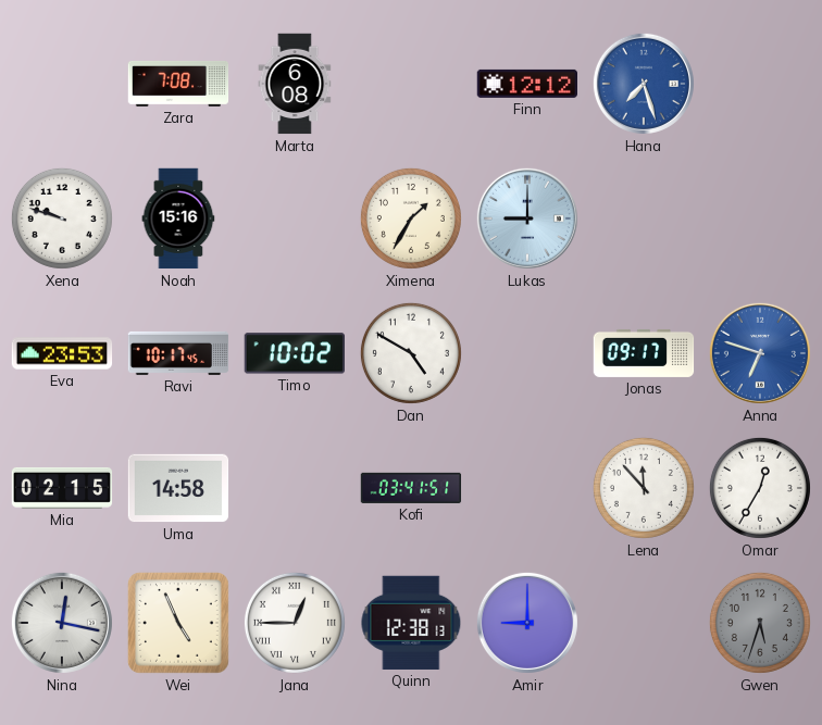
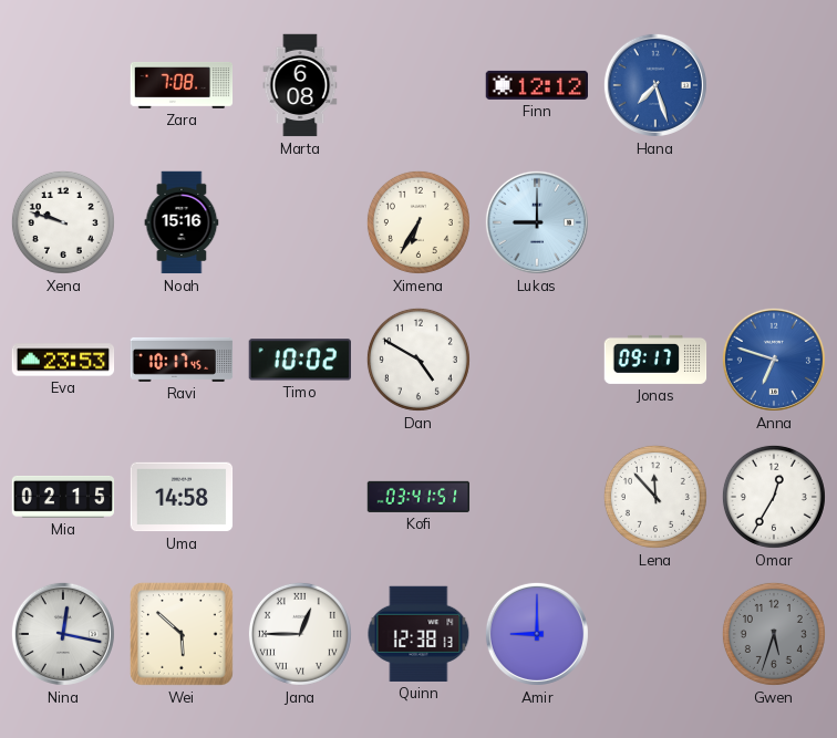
Ximena: 1:35 -> 6:35 (418, 222)
Wei: 4:56 -> 5:52 (182, 634)
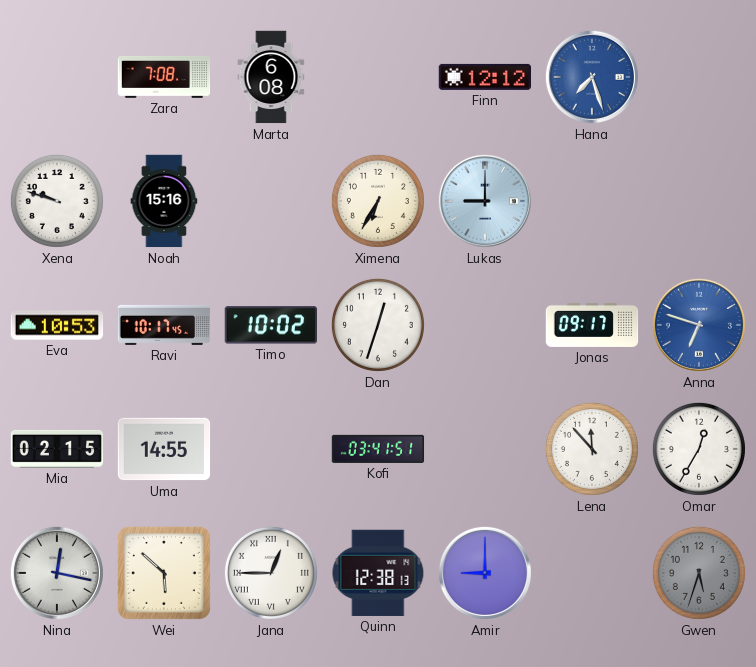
Eva: 23:53 -> 10:53 (57, 325)
Dan: 4:50 -> 12:33 (378, 325)
Uma: 14:58 -> 14:55 (164, 449)
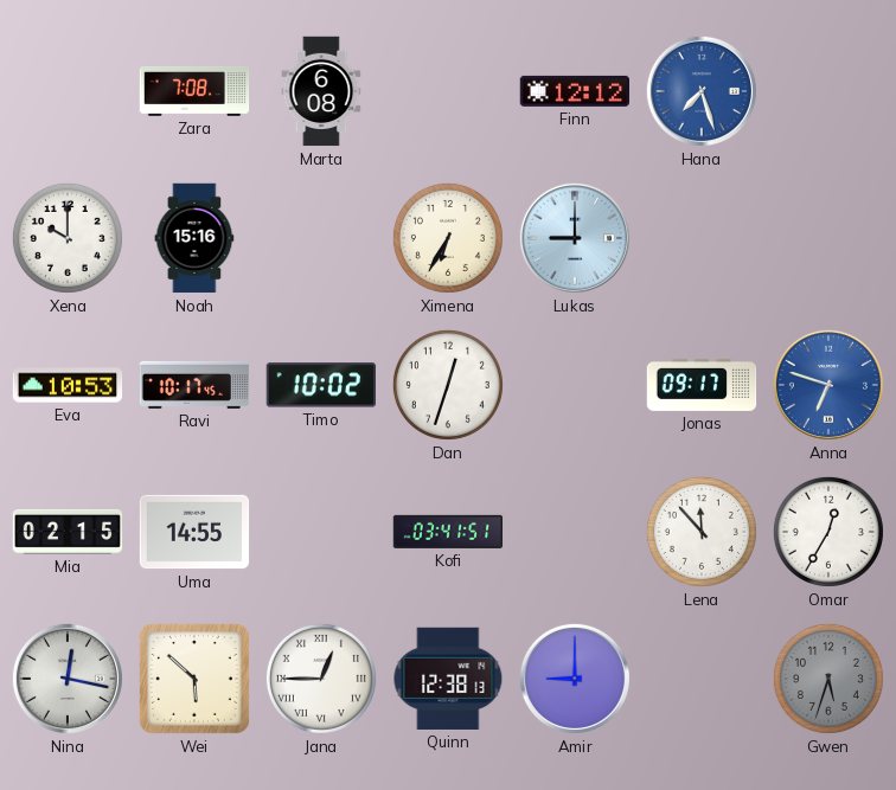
Xena: 9:48 -> 10:00 (68, 238)
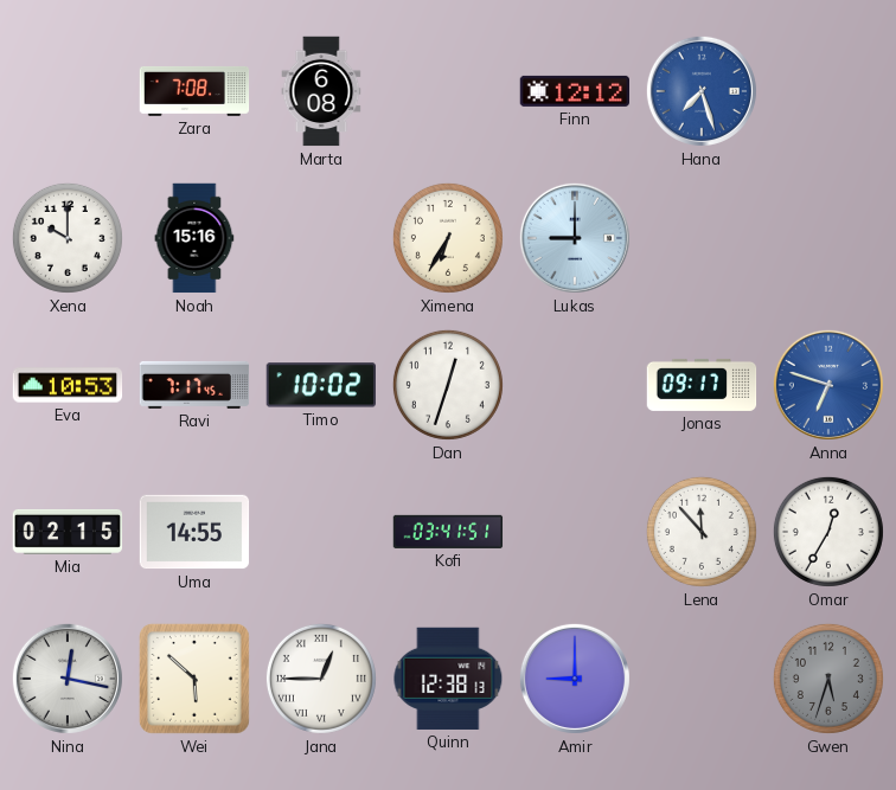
Ravi: 10:17 -> 7:17 (194, 385)
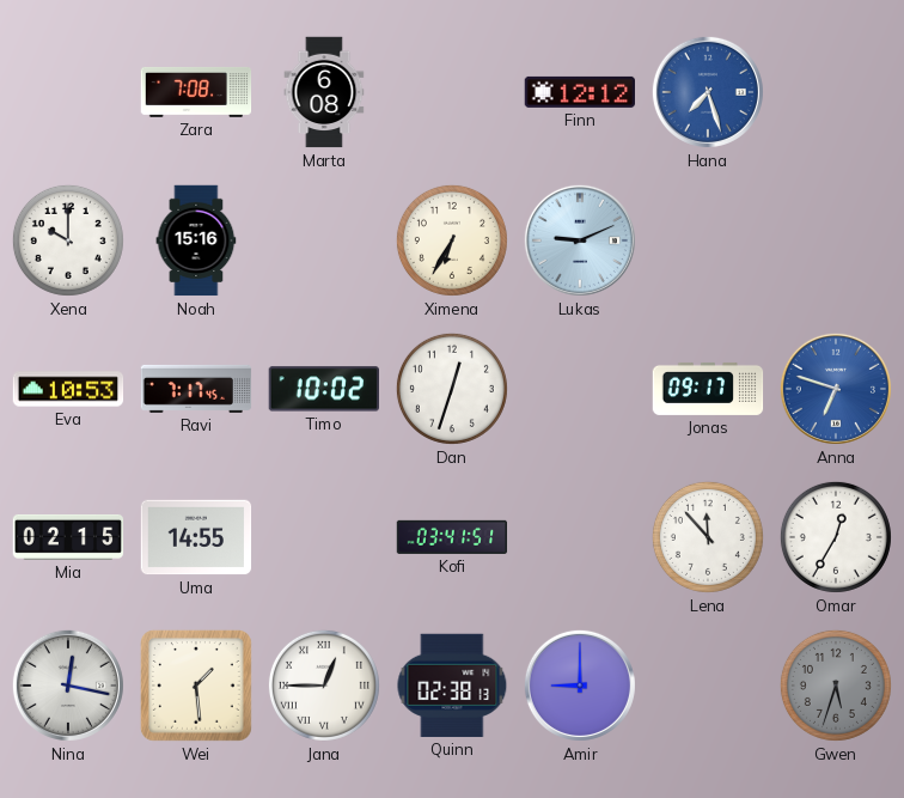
Lukas: 9:00 -> 9:11 (580, 240)
Wei: 5:52 -> 1:29 (196, 686)
Quinn: 12:38 -> 02:38 (452, 686)
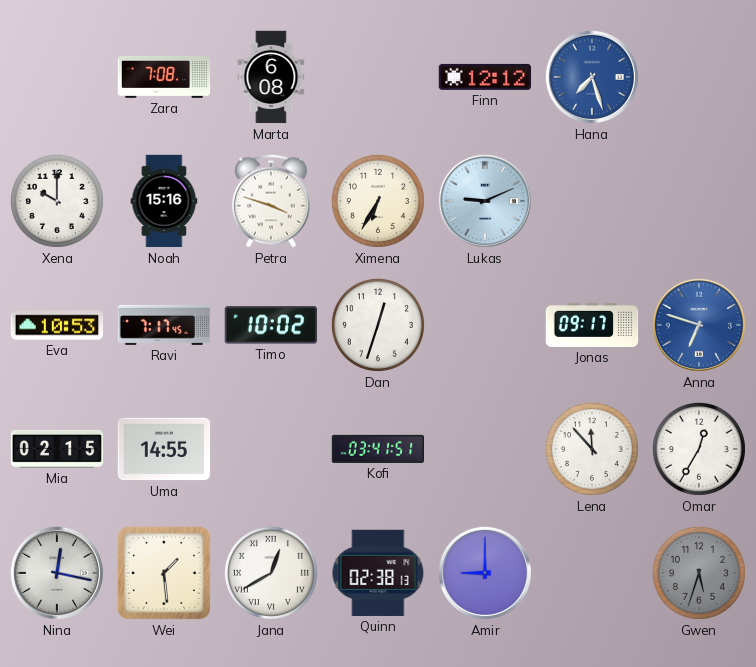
Petra: none -> 3:48 (271, 201)
Jana: 12:45 -> 12:40 (271, 573)
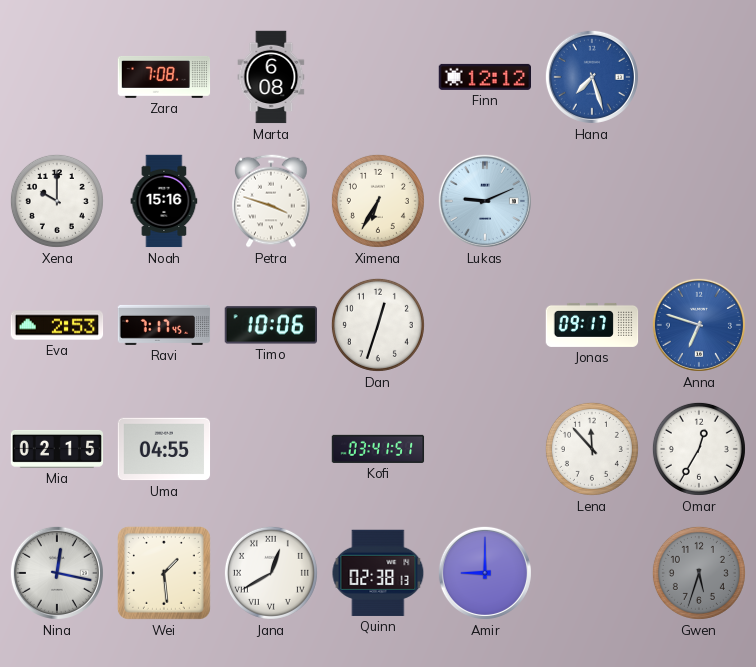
Eva: 10:53 -> 2:53 (57, 325)
Timo: 10:02 -> 10:06 (270, 325)
Uma: 14:55 -> 04:55 (164, 449)
